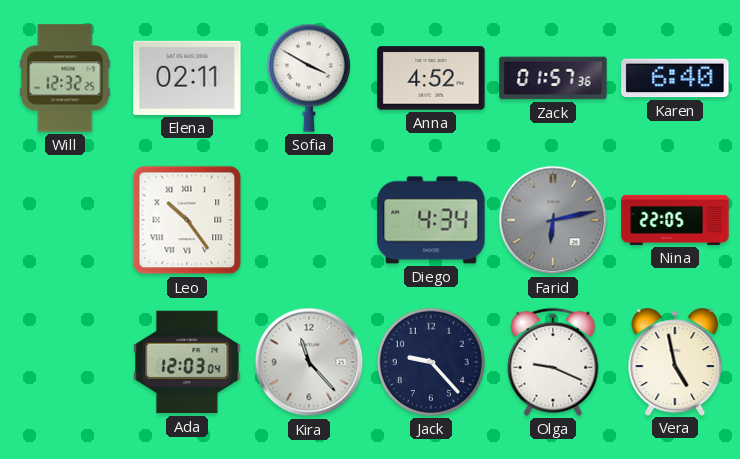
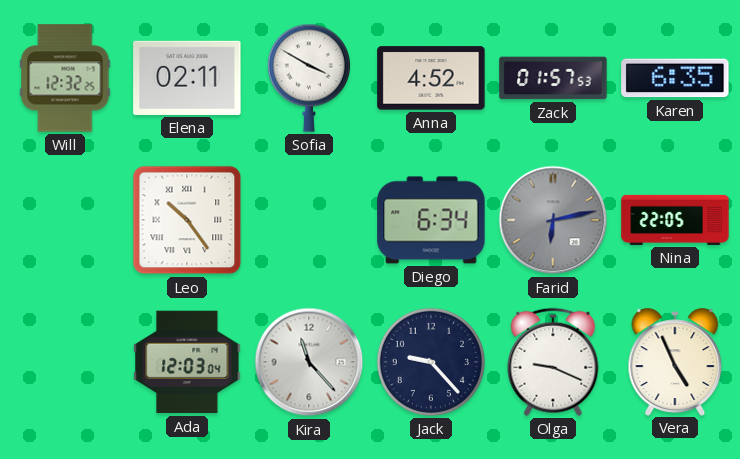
Zack: 01:57:36 -> 01:57:53 (553, 78)
Karen: 6:40 -> 6:35 (675, 78)
Diego: 4:34 -> 6:34 (431, 220)
Vera: 4:58 -> 4:56 (675, 361)
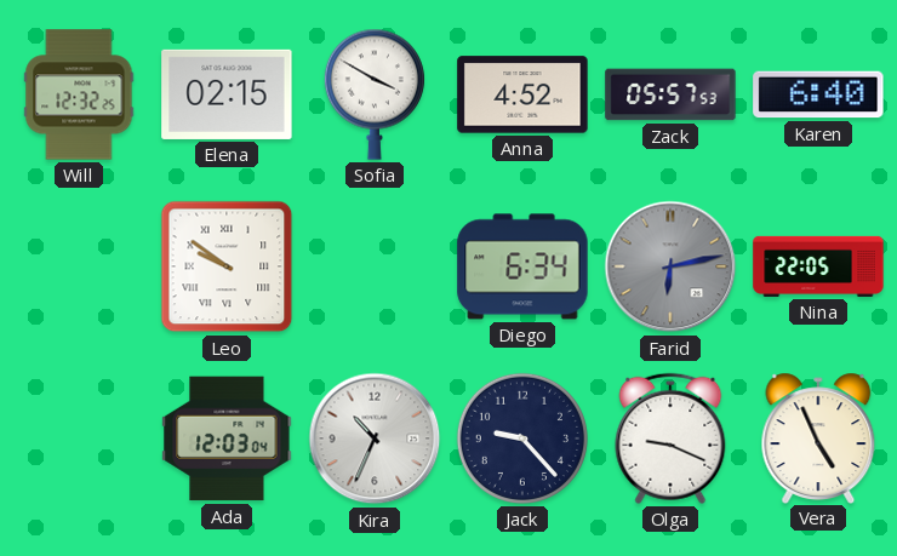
Elena: 02:11 -> 02:15 (227, 94)
Zack: 01:57 -> 05:57 (670, 94)
Karen: 6:35 -> 6:40 (818, 94)
Leo: 10:24 -> 9:51 (227, 266)
Kira: 11:23 -> 10:34 (375, 439)
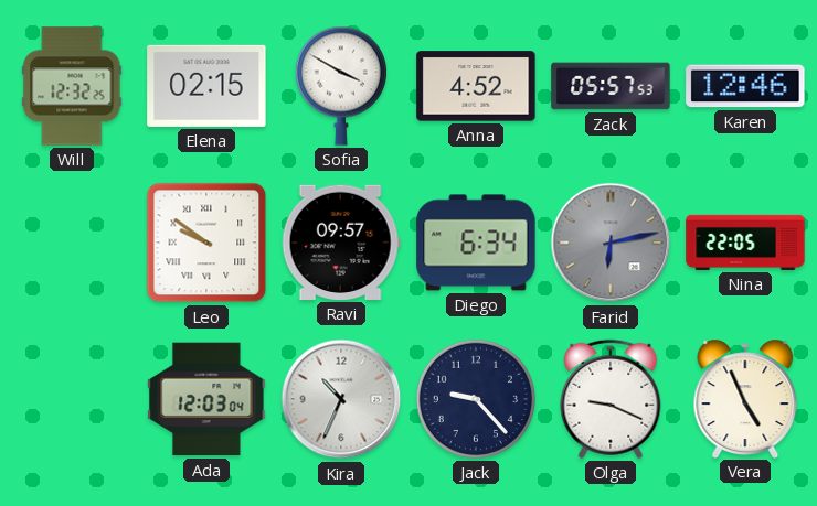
Karen: 6:40 -> 12:46 (745, 86)
Ravi: none -> 09:57 (341, 243)
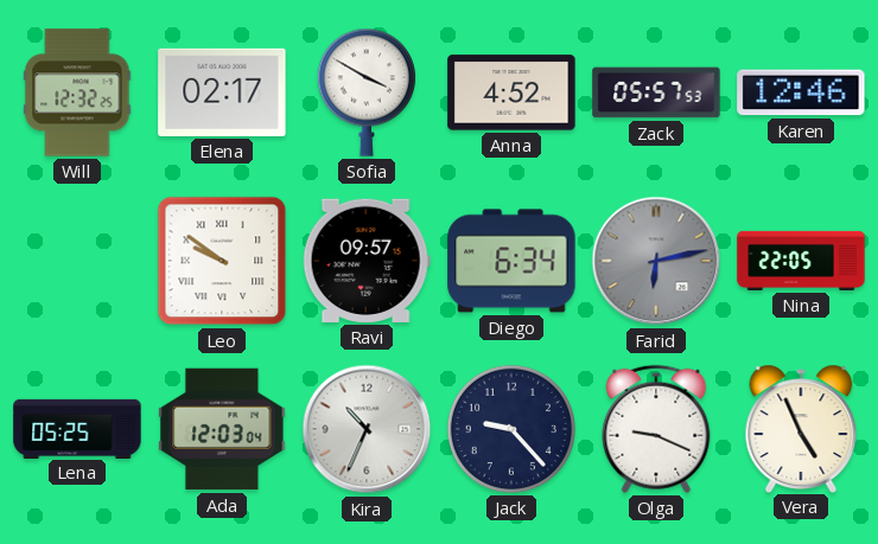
Elena: 02:15 -> 02:17 (222, 92)
Lena: none -> 05:25 (77, 428)
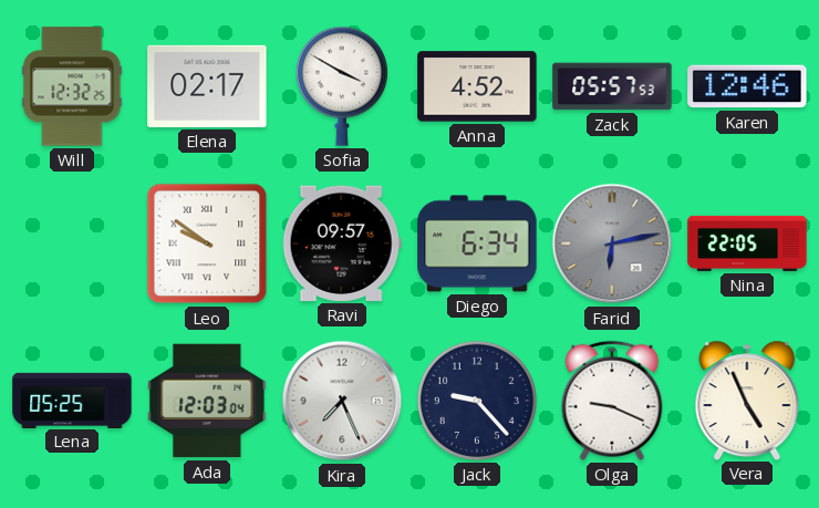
Kira: 10:34 -> 7:26 (342, 401)
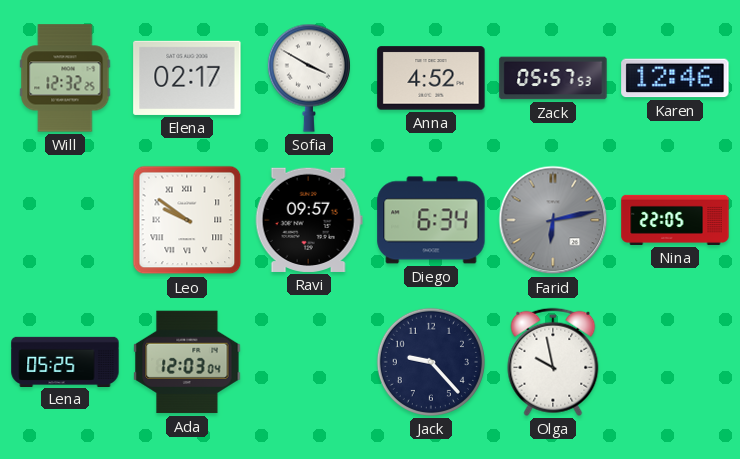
Kira: 7:26 -> none (342, 401)
Olga: 9:19 -> 9:58 (553, 362)
Vera: 4:56 -> none (747, 400)
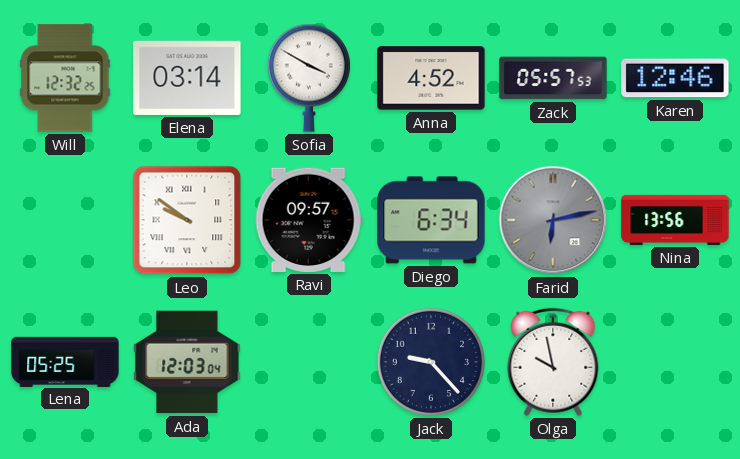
Elena: 02:17 -> 03:14 (187, 78)
Nina: 22:05 -> 13:56 (675, 220)
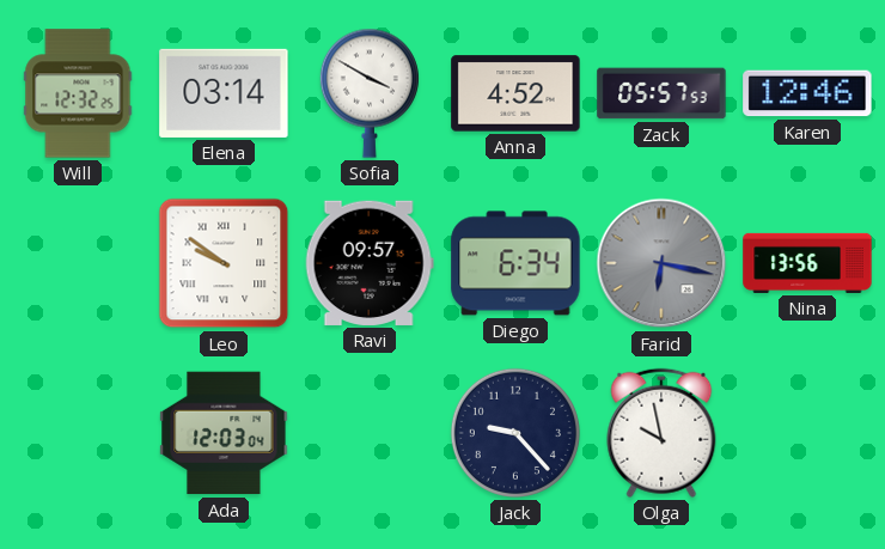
Farid: 6:13 -> 6:17 (661, 263)
Lena: 05:25 -> none (65, 361)
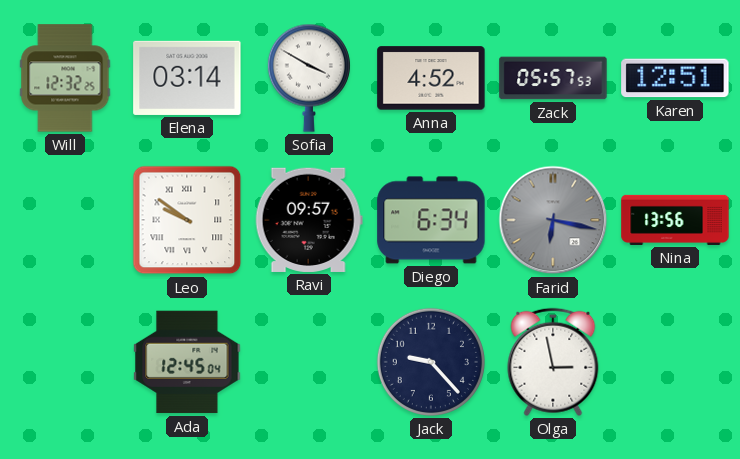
Karen: 12:46 -> 12:51 (675, 78)
Ada: 12:03 -> 12:45 (187, 362)
Olga: 9:58 -> 2:58 (553, 362)
